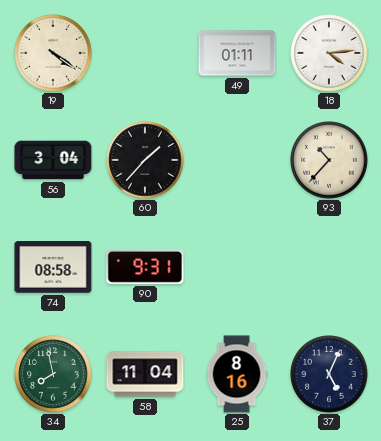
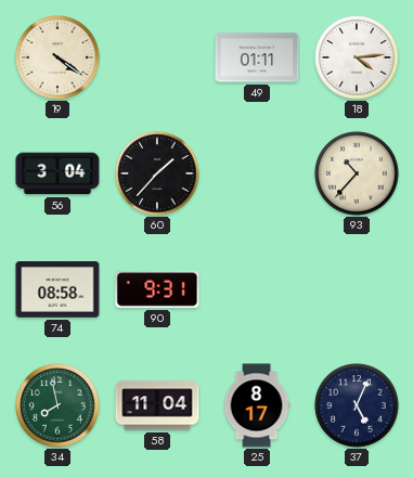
25: 8:16 -> 8:17 (257, 405)
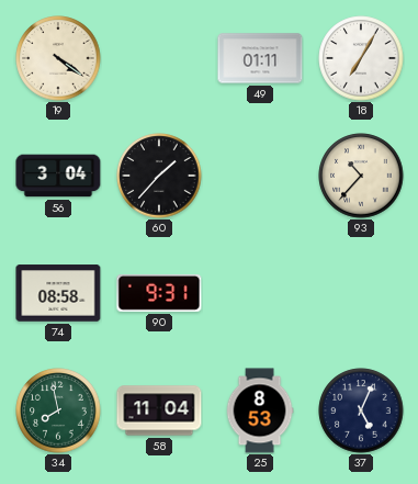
18: 4:14 -> 7:05 (361, 58)
25: 8:17 -> 8:53 (260, 410)
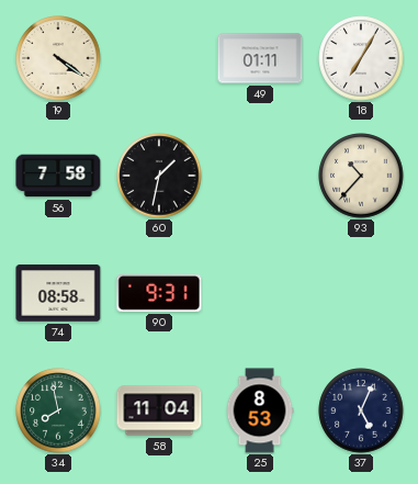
56: 3:04 -> 7:58 (58, 176)
60: 1:37 -> 1:32 (159, 176)
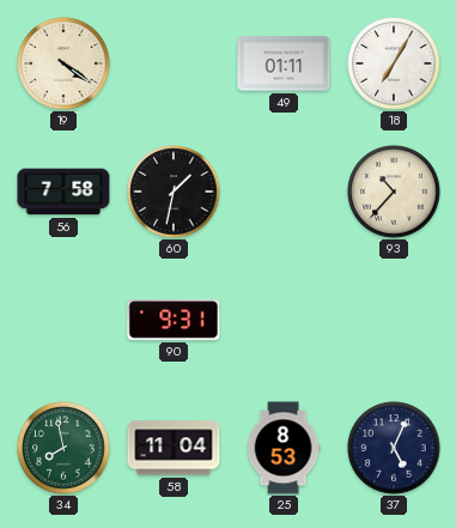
74: 08:58 -> none (58, 293)
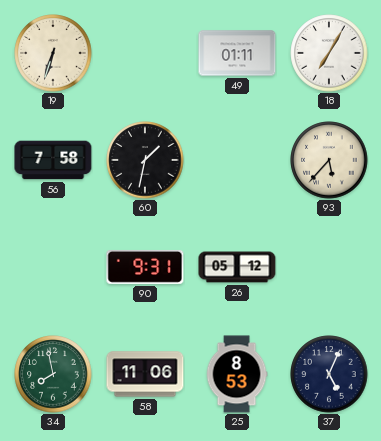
19: 4:21 -> 6:33 (53, 53)
93: 10:37 -> 5:37 (329, 160)
26: none -> 05:12 (237, 267)
58: 11:04 -> 11:06 (145, 374)
